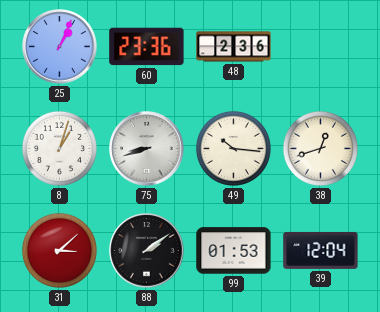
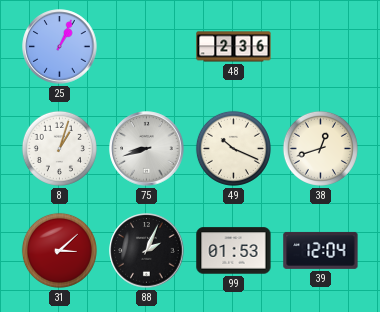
60: 23:36 -> none (147, 47)
49: 10:16 -> 10:19 (233, 148)
88: 2:09 -> 2:04 (147, 251)
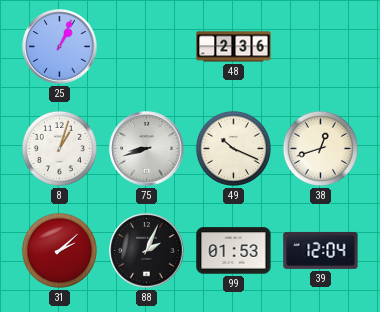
31: 3:08 -> 2:08 (59, 250)
